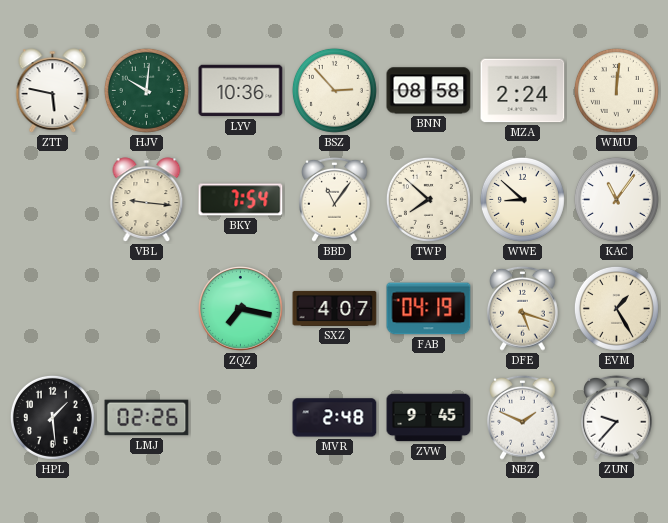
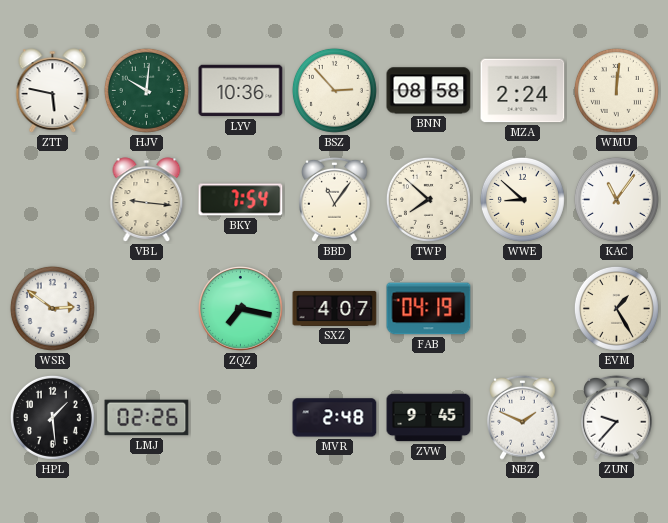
WSR: none -> 2:51 (52, 308)
DFE: 5:18 -> none (523, 308)
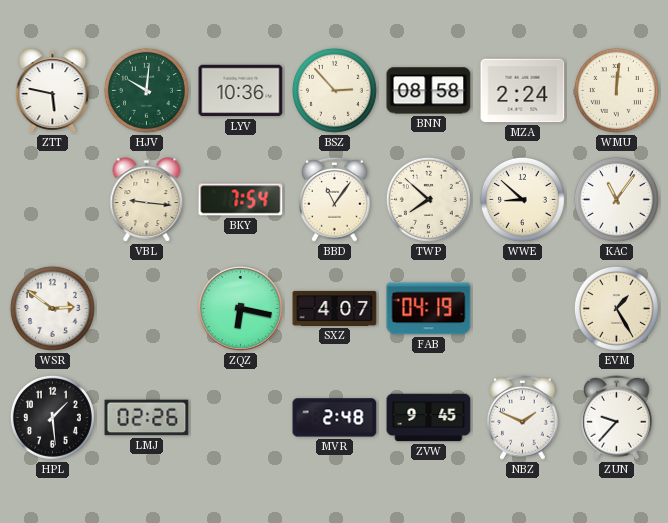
ZQZ: 7:17 -> 6:17 (241, 309)
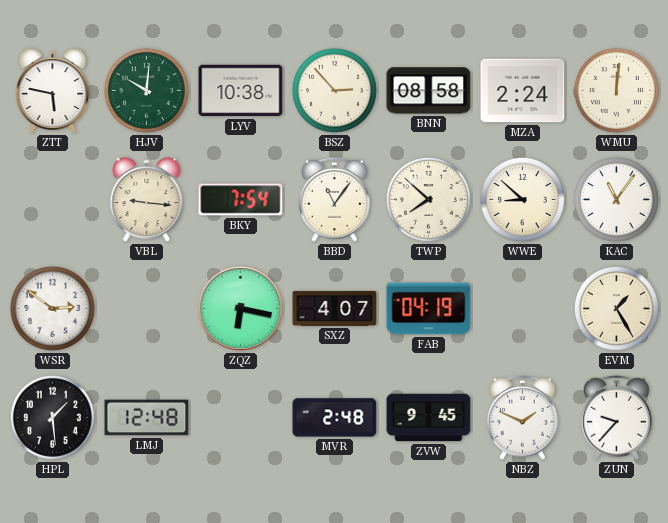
LYV: 10:36 -> 10:38 (241, 91)
LMJ: 02:26 -> 12:48 (147, 418)
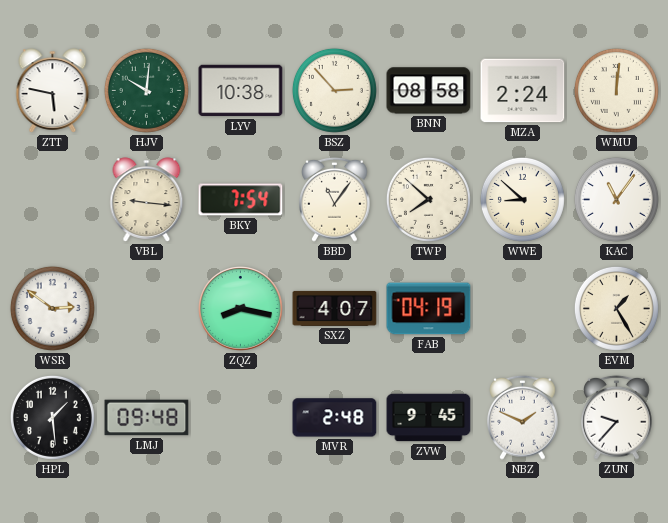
ZQZ: 6:17 -> 8:17 (241, 309)
LMJ: 12:48 -> 09:48 (147, 418)
